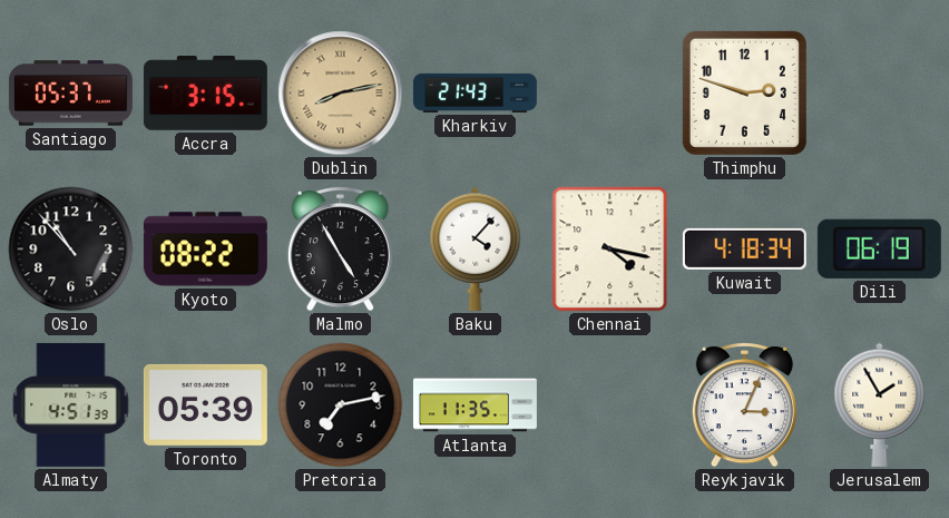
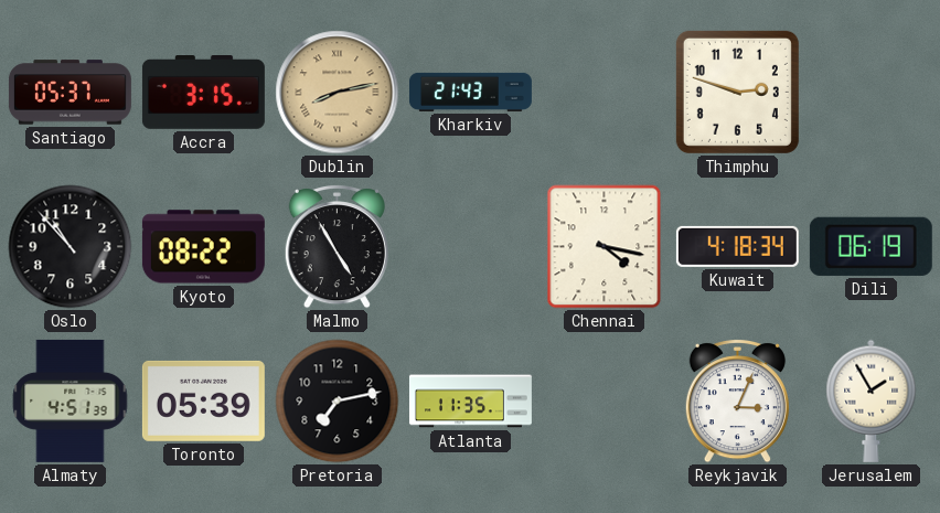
Baku: 4:07 -> none (476, 248)
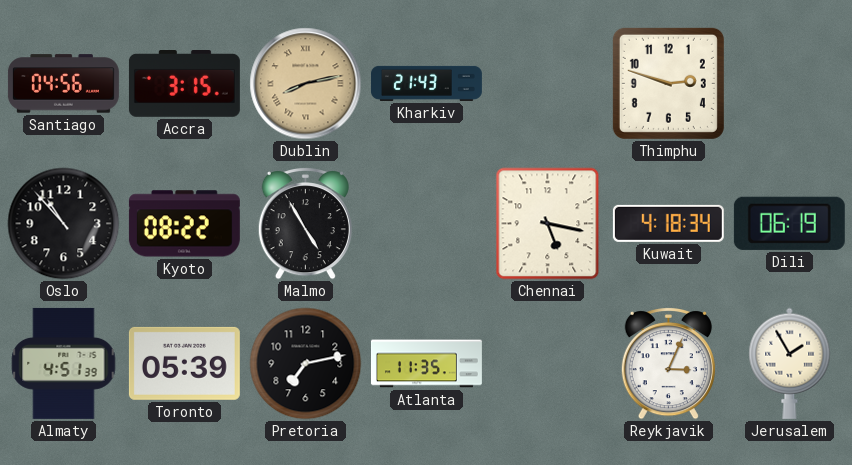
Santiago: 05:37 -> 04:56 (63, 84)
Chennai: 4:17 -> 5:17 (548, 224)
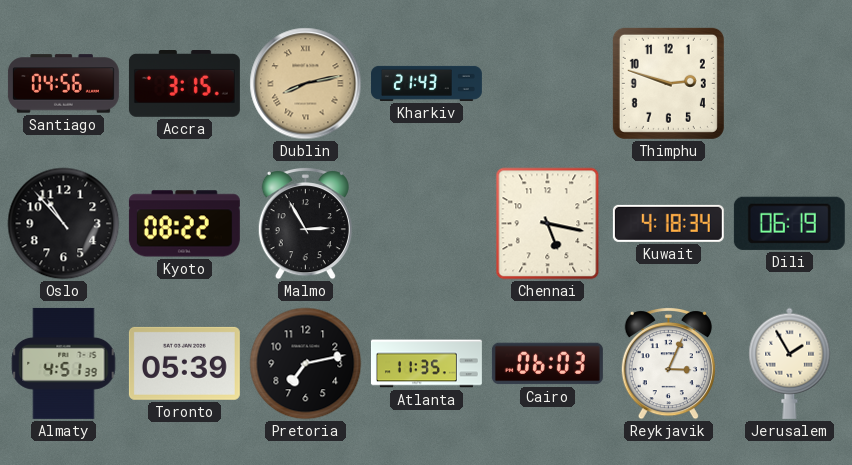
Malmo: 4:55 -> 2:55 (305, 224)
Cairo: none -> 06:03 (547, 364)
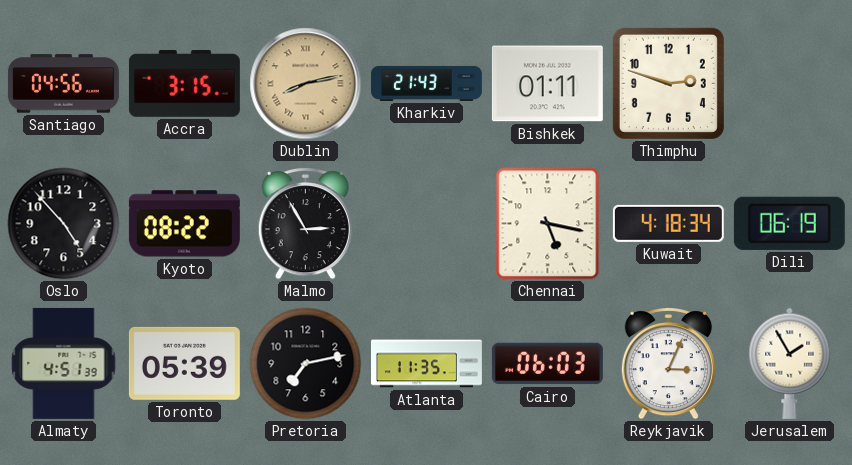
Bishkek: none -> 01:11 (547, 84)
Oslo: 10:53 -> 4:53 (64, 224)
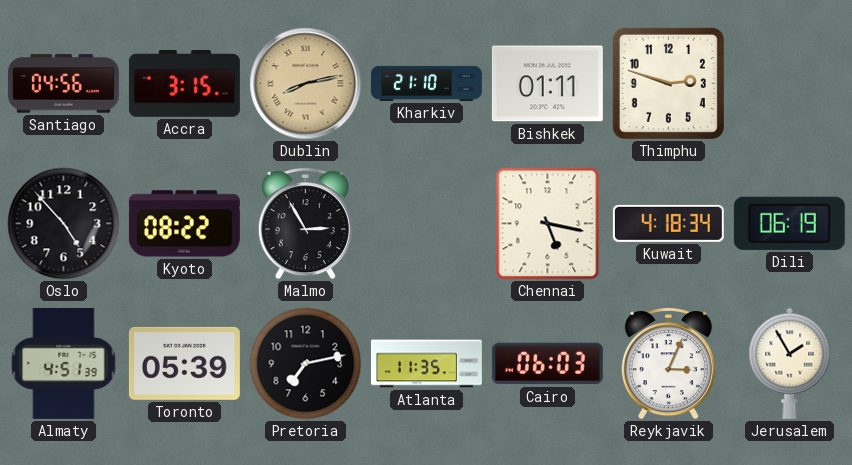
Kharkiv: 21:43 -> 21:10 (426, 83)
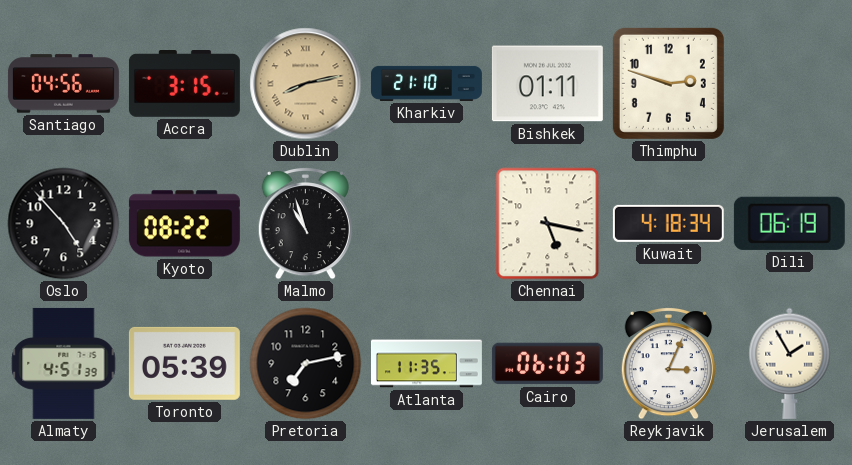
Malmo: 2:55 -> 10:57 (305, 224)
